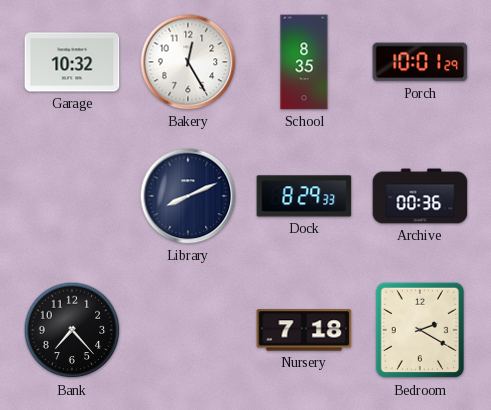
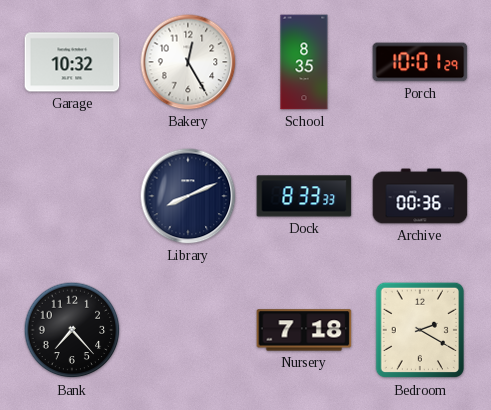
Dock: 8:29 -> 8:33 (304, 196)
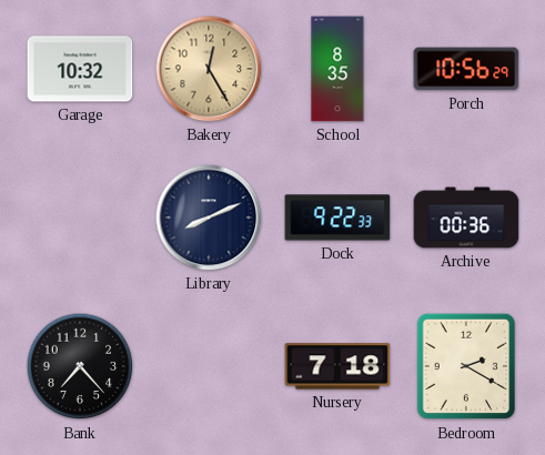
Bakery dial: white -> champagne (209, 69)
Porch: 10:01 -> 10:56 (466, 69)
Dock: 8:33 -> 9:22 (337, 218)
